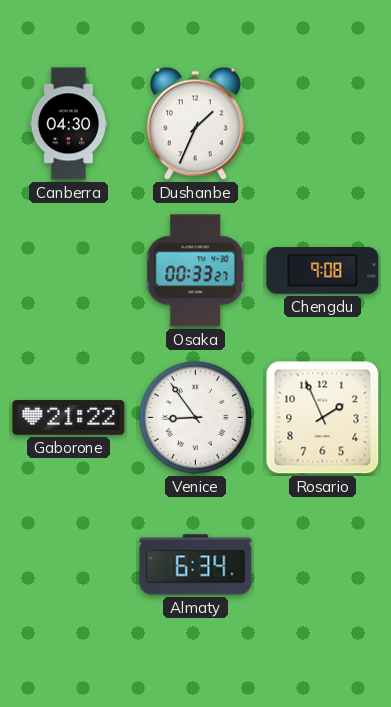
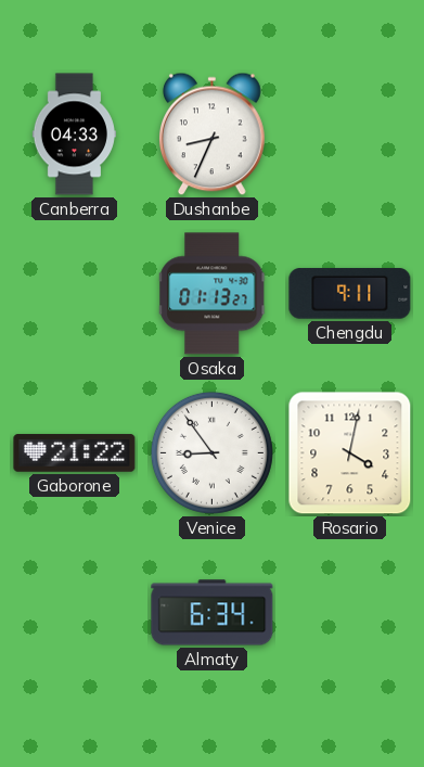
Canberra: 04:30 -> 04:33 (74, 135)
Dushanbe: 1:34 -> 8:34 (211, 135)
Osaka: 00:33 -> 01:13 (213, 294)
Chengdu: 9:08 -> 9:11 (350, 294)
Rosario: 1:56 -> 4:02 (350, 453)
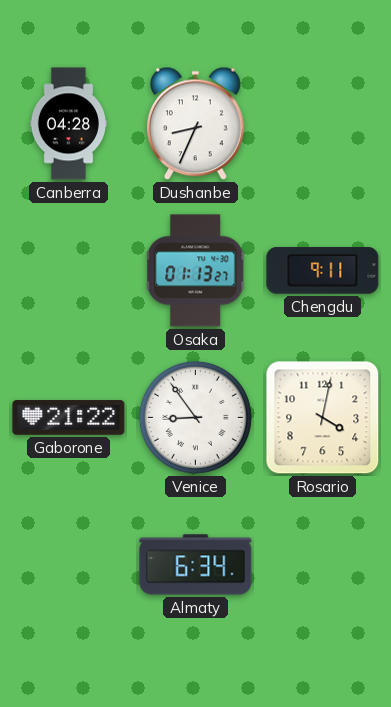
Canberra: 04:33 -> 04:28 (68, 124)
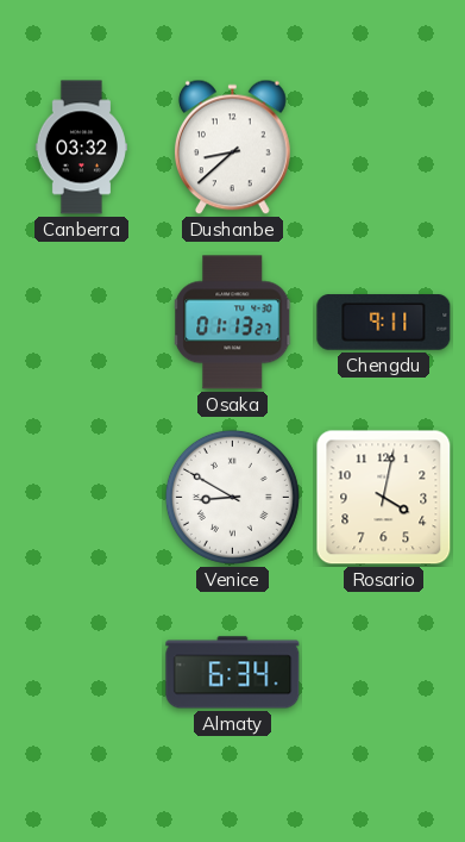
Canberra: 04:28 -> 03:32 (81, 148)
Dushanbe: 8:34 -> 8:38 (232, 148)
Gaborone: 21:22 -> none (69, 418)
Venice: 8:54 -> 8:50 (232, 497)
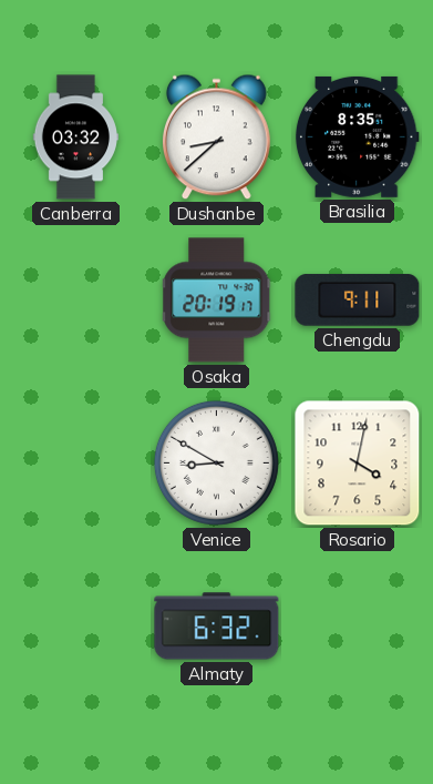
Brasilia: none -> 8:35 (357, 136)
Osaka: 01:13 -> 20:19 (217, 301)
Almaty: 6:34 -> 6:32 (217, 627)
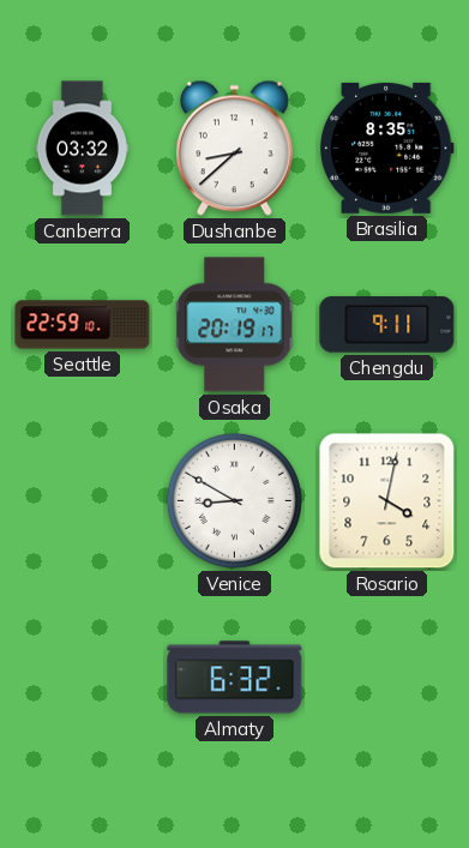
Seattle: none -> 22:59 (83, 325)
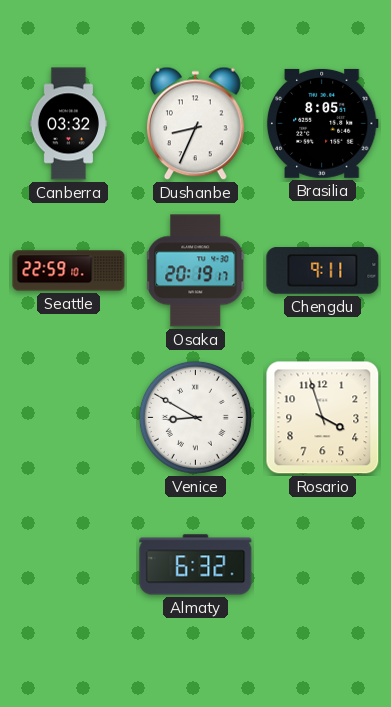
Dushanbe: 8:38 -> 8:34 (195, 124)
Brasilia: 8:35 -> 8:05 (322, 123)
Rosario: 4:02 -> 3:57 (323, 418)
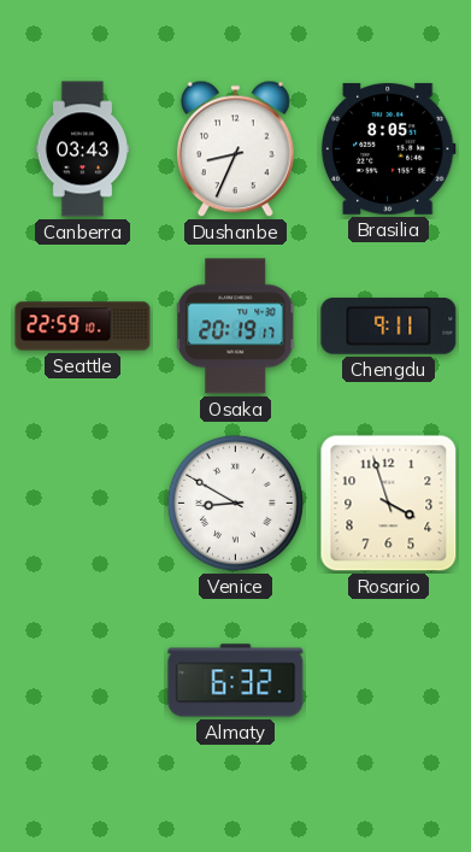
Canberra: 03:32 -> 03:43 (82, 149)
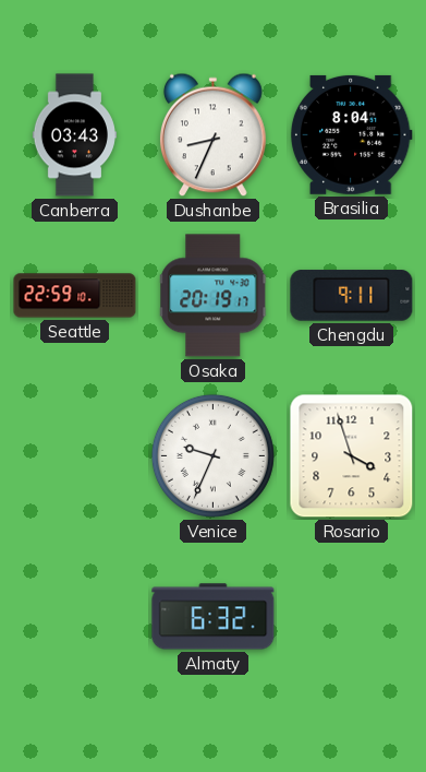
Brasilia: 8:05 -> 8:04 (351, 134)
Venice: 8:50 -> 9:34 (212, 455)
